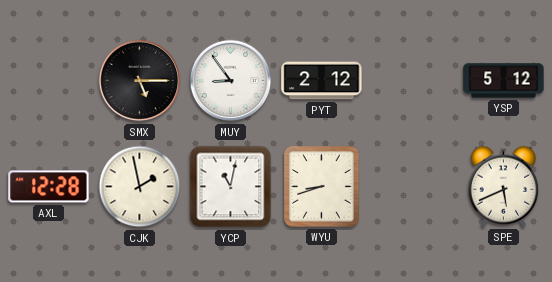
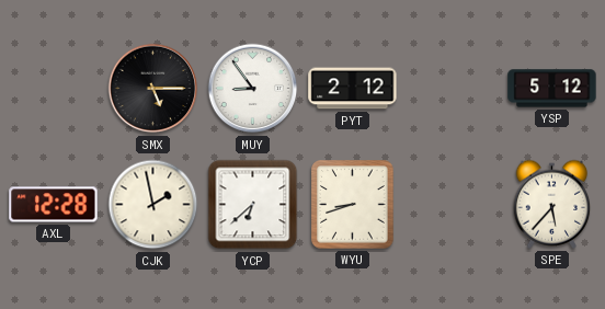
YCP: 11:02 -> 6:38 (253, 205)
SPE: 5:41 -> 5:37 (552, 204)
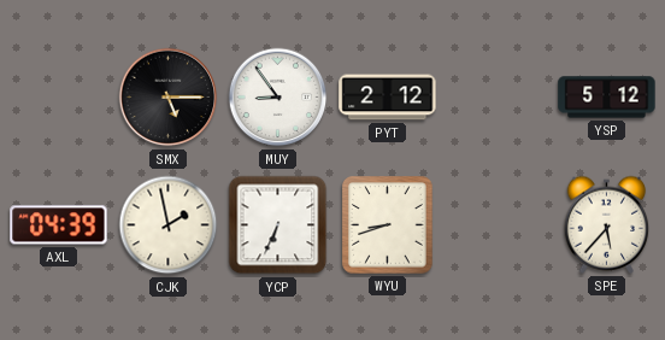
AXL: 12:28 -> 04:39 (59, 225)
YCP: 6:38 -> 6:34 (278, 225)
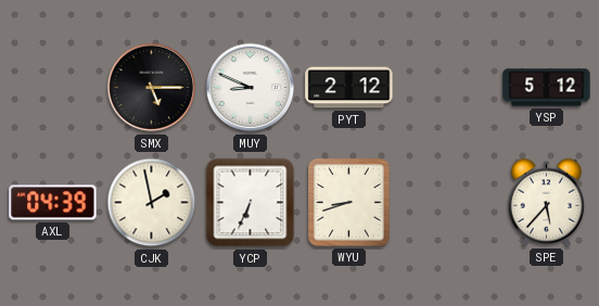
MUY: 8:54 -> 8:49 (251, 88)
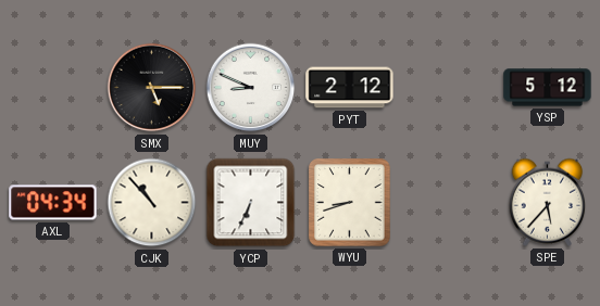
AXL: 04:39 -> 04:34 (53, 203)
CJK: 1:58 -> 10:53 (152, 203)
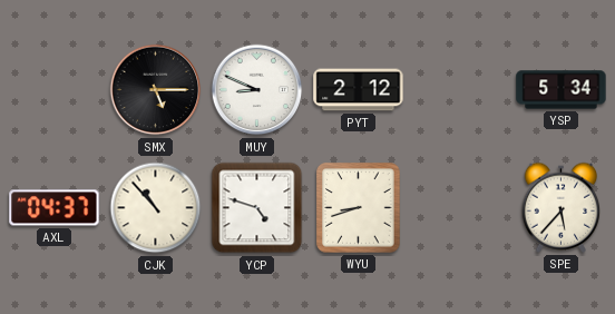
YSP: 5:12 -> 5:34 (562, 90)
AXL: 04:34 -> 04:37 (55, 208)
YCP: 6:34 -> 4:48 (257, 208)
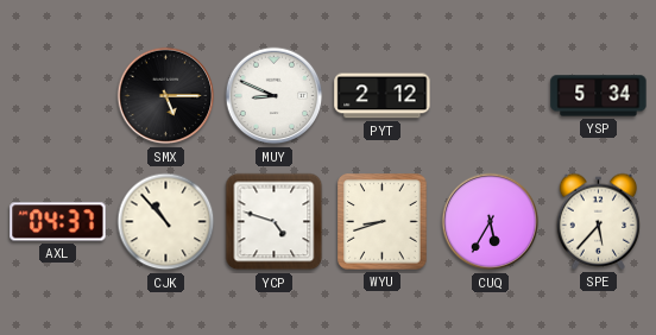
CUQ: none -> 5:35 (491, 222)
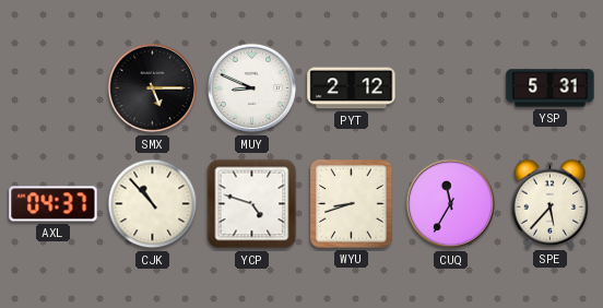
YSP: 5:34 -> 5:31 (551, 88)
CUQ: 5:35 -> 11:35 (451, 204)
